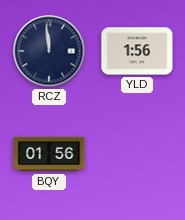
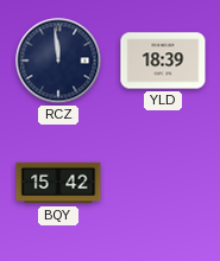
YLD: 1:56 -> 18:39 (163, 61)
BQY: 01:56 -> 15:42 (58, 183)
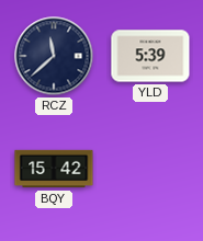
RCZ: 11:59 -> 11:38 (54, 56)
YLD: 18:39 -> 5:39 (150, 56)
